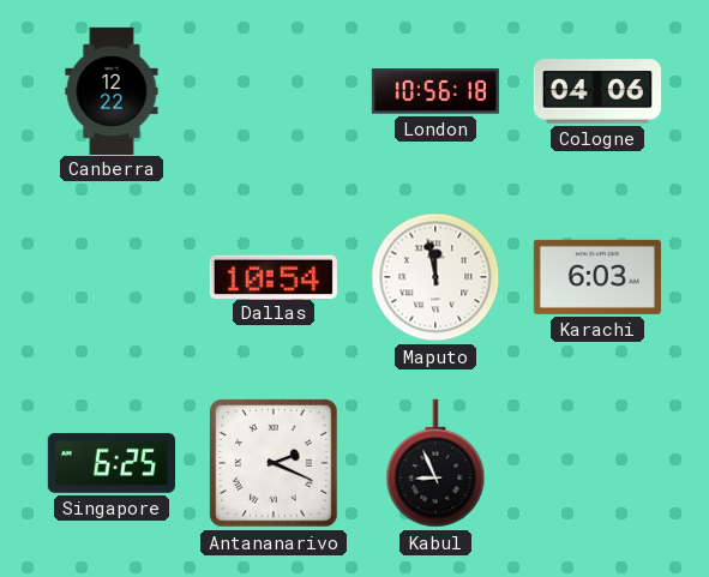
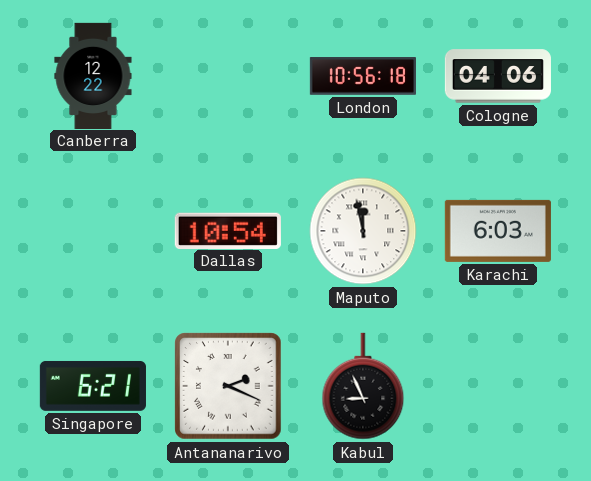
Singapore: 6:25 -> 6:21 (93, 386)
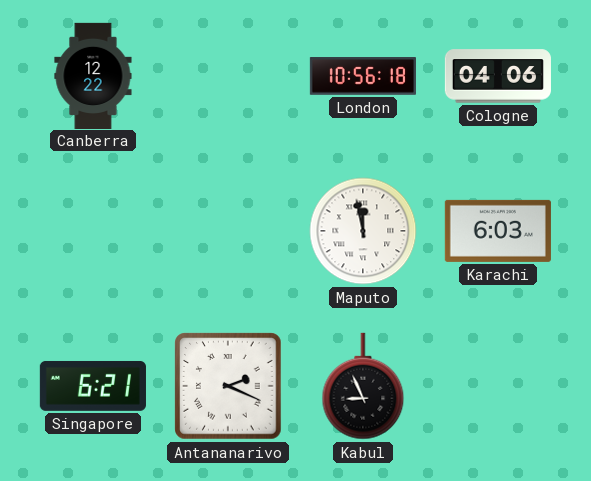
Dallas: 10:54 -> none (228, 230)
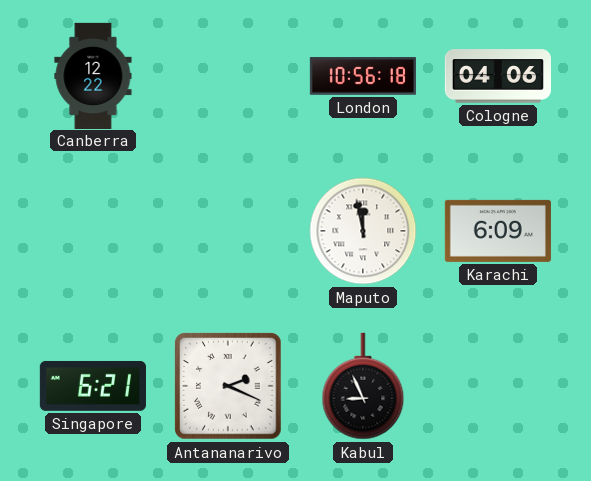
Karachi: 6:03 -> 6:09 (498, 231)
